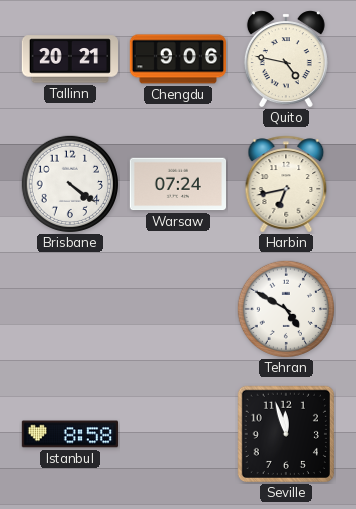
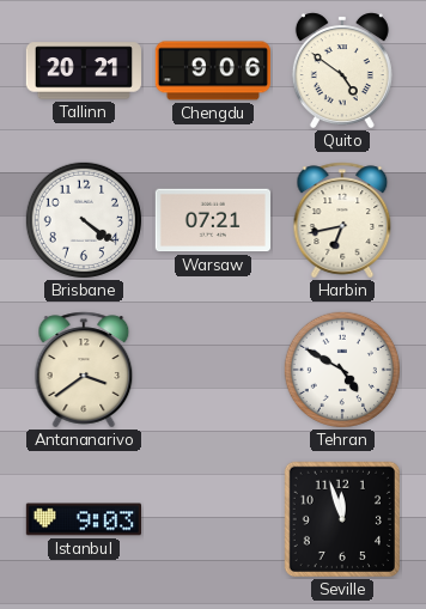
Quito: 4:47 -> 4:51 (342, 71)
Warsaw: 07:24 -> 07:21 (212, 220)
Antananarivo: none -> 3:39 (84, 370)
Istanbul: 8:58 -> 9:03 (83, 519)
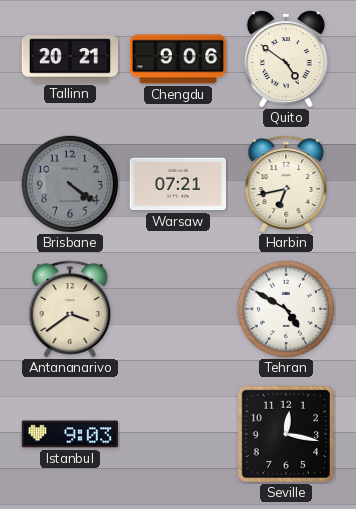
Brisbane dial: white -> grey (69, 183)
Seville: 11:57 -> 12:17 (286, 434)
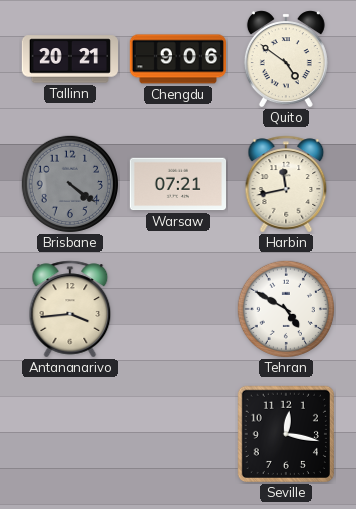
Harbin: 6:43 -> 11:43 (286, 184)
Antananarivo: 3:39 -> 3:44 (70, 309)
Istanbul: 9:03 -> none (69, 434)
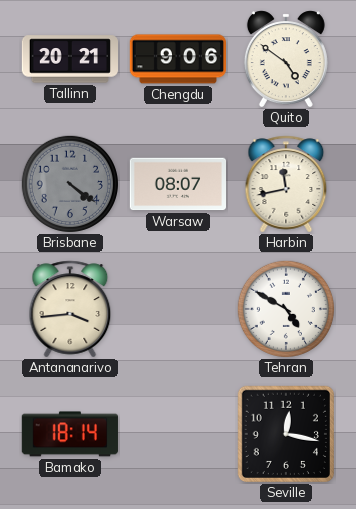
Warsaw: 07:21 -> 08:07 (177, 184)
Bamako: none -> 18:14 (69, 434)
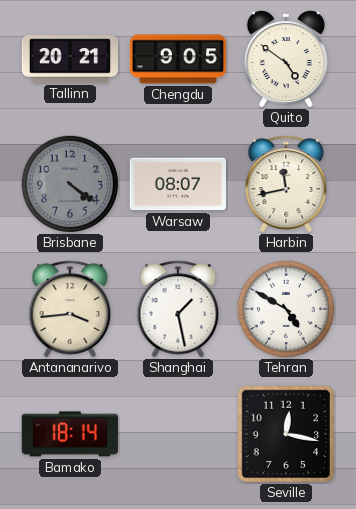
Chengdu: 9:06 -> 9:05 (177, 59)
Shanghai: none -> 1:28 (178, 309)
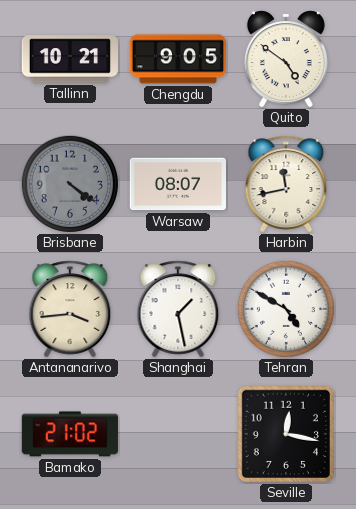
Tallinn: 20:21 -> 10:21 (69, 59)
Bamako: 18:14 -> 21:02 (69, 434)
